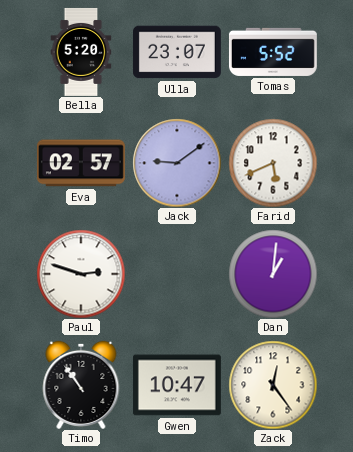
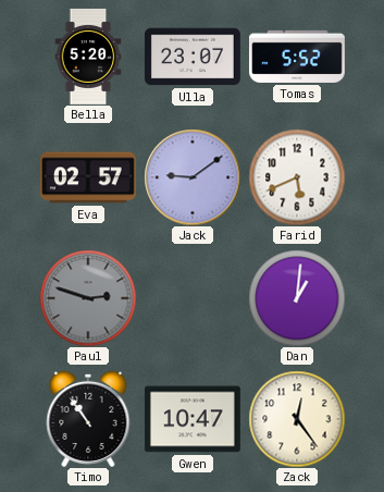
Paul dial: white -> grey (88, 298)
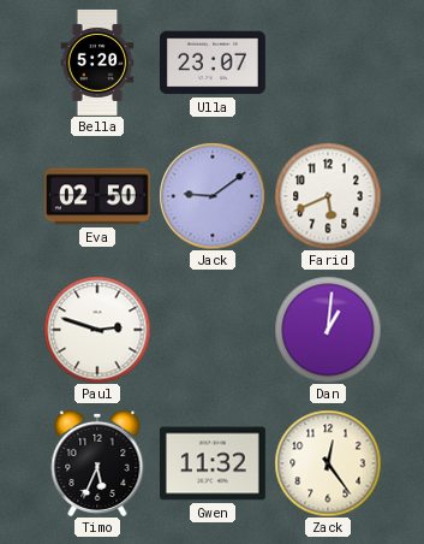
Tomas: 5:52 -> none (297, 57)
Eva: 02:57 -> 02:50 (97, 196)
Paul dial: grey -> white (97, 330)
Timo: 10:54 -> 5:34 (97, 463)
Gwen: 10:47 -> 11:32 (213, 463)
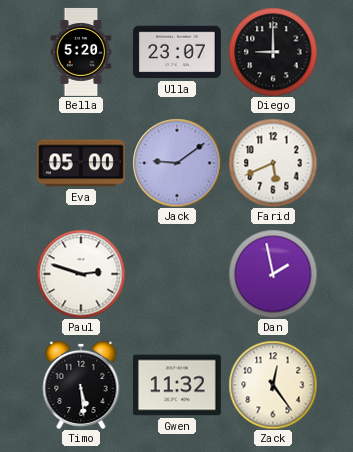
Diego: none -> 9:00 (273, 52)
Eva: 02:50 -> 05:00 (81, 163)
Dan: 1:01 -> 1:58 (273, 274)
Timo: 5:34 -> 5:29 (81, 385)
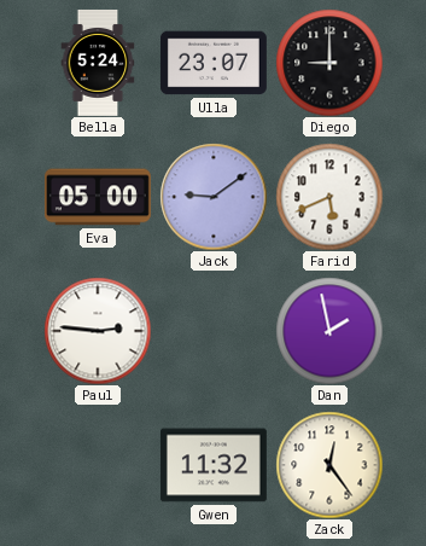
Bella: 5:20 -> 5:24 (98, 63)
Paul: 2:48 -> 2:46 (98, 331)
Timo: 5:29 -> none (81, 385)
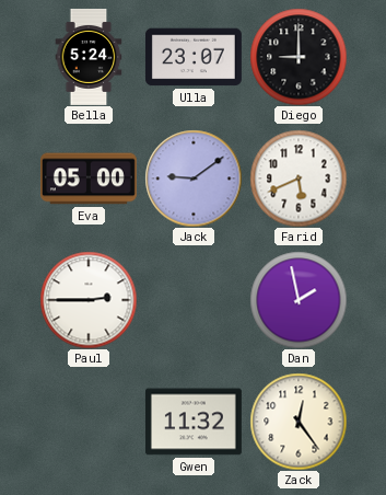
Paul: 2:46 -> 2:45 (89, 300)
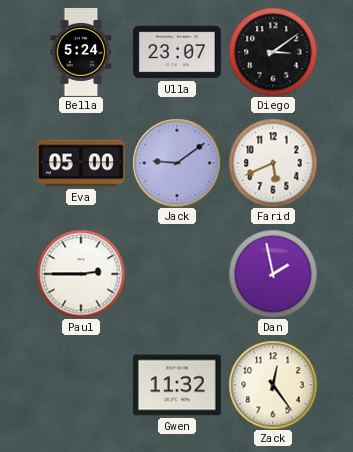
Diego: 9:00 -> 3:09 (273, 52)
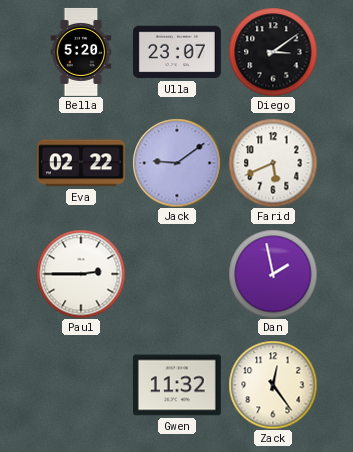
Bella: 5:24 -> 5:20 (81, 52)
Eva: 05:00 -> 02:22 (81, 163)
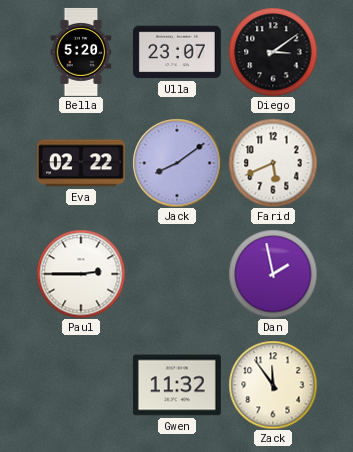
Jack: 9:09 -> 8:09 (177, 163)
Zack: 12:24 -> 11:54 (273, 385)
